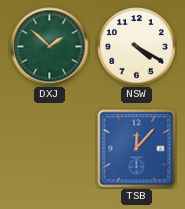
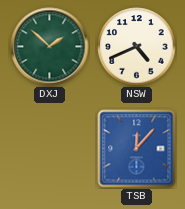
NSW: 4:20 -> 4:41 (137, 47)
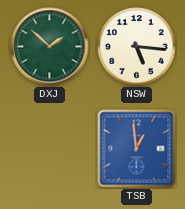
NSW: 4:41 -> 5:16 (137, 47)
TSB: 12:07 -> 12:59 (137, 149)
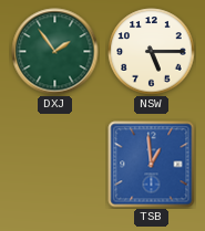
DXJ: 1:52 -> 1:54 (55, 52)
NSW: 5:16 -> 5:15 (152, 52)
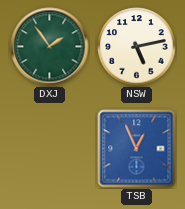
NSW: 5:15 -> 5:13 (137, 47)
TSB: 12:59 -> 12:56 (137, 149)
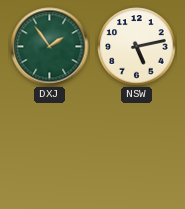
TSB: 12:56 -> none (137, 149)
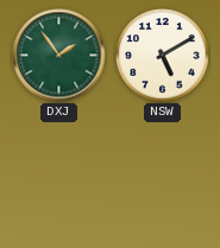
NSW: 5:13 -> 5:10 (163, 56)
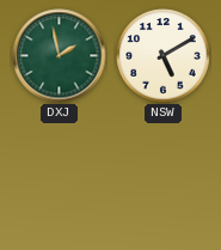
DXJ: 1:54 -> 1:58 (60, 56)
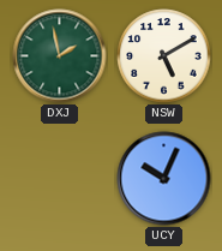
UCY: none -> 10:04 (164, 179)
